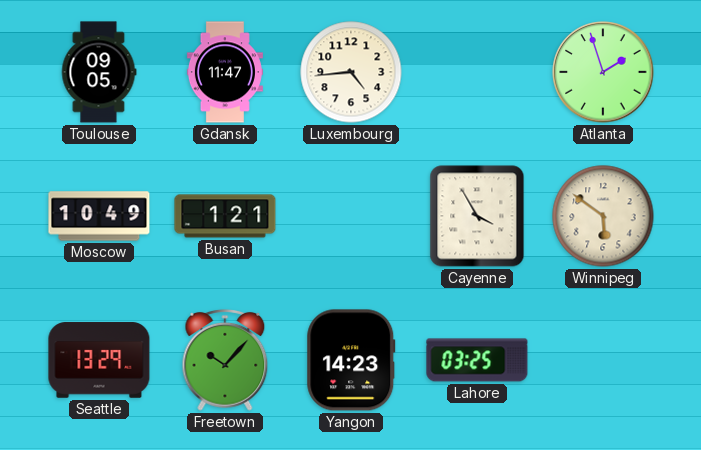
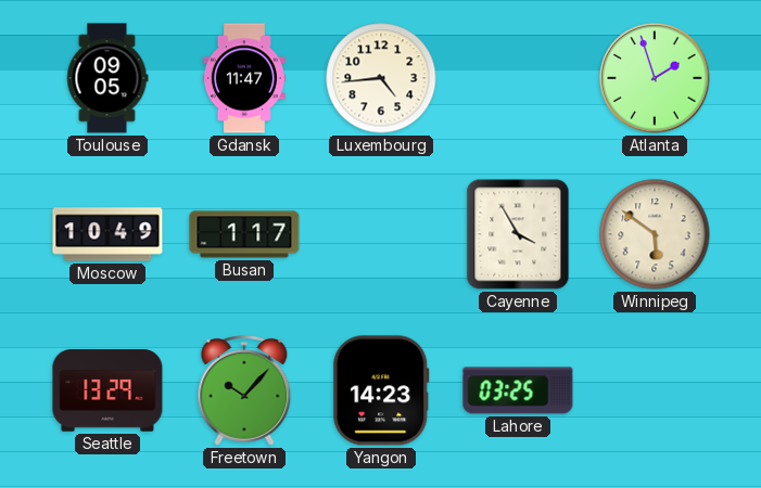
Busan: 1:21 -> 1:17 (244, 234)
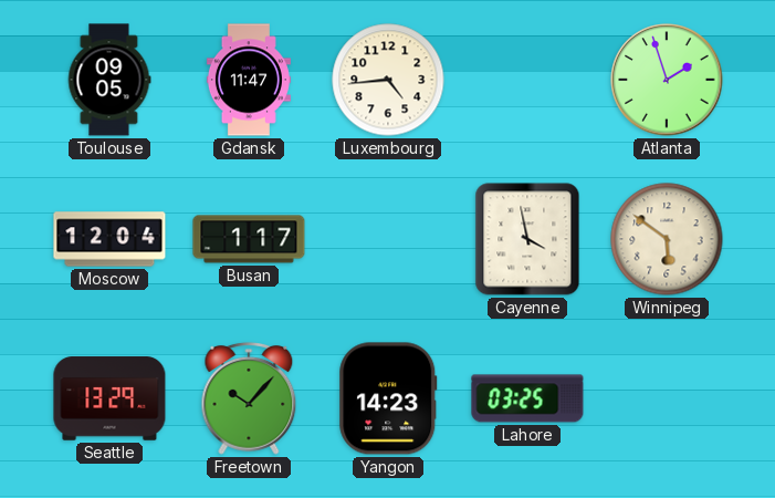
Moscow: 10:49 -> 12:04 (109, 239)
Cayenne: 3:55 -> 3:58 (527, 239)
